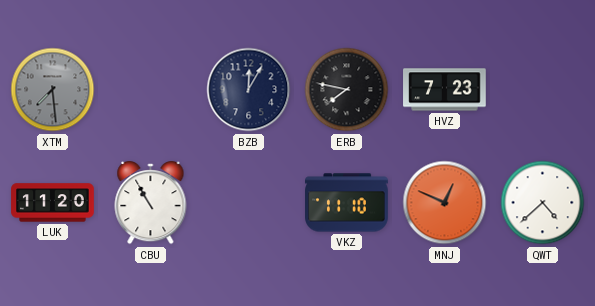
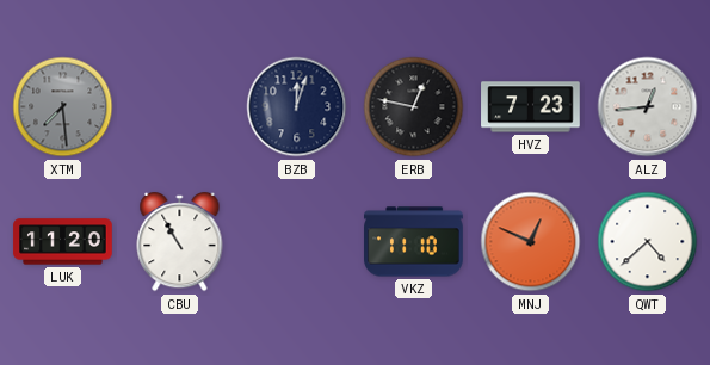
BZB: 12:05 -> 12:03 (297, 107)
ERB: 7:47 -> 12:47 (414, 107)
ALZ: none -> 12:44 (648, 107)
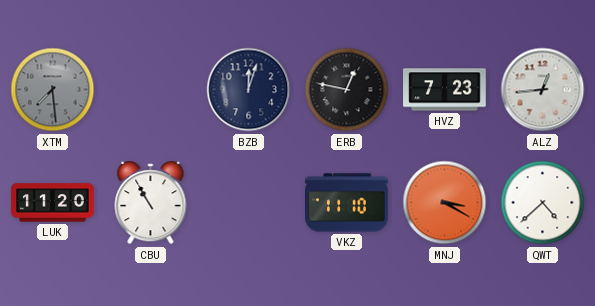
MNJ: 12:49 -> 3:20 (445, 203)
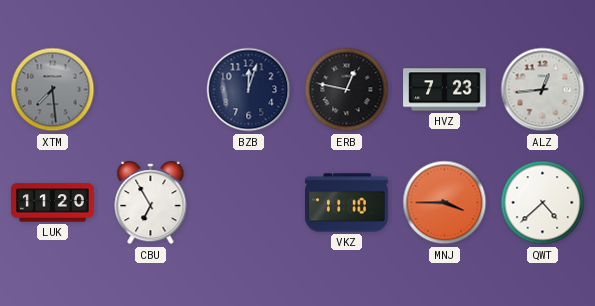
CBU: 10:55 -> 6:55 (151, 203)
MNJ: 3:20 -> 3:45 (445, 203)
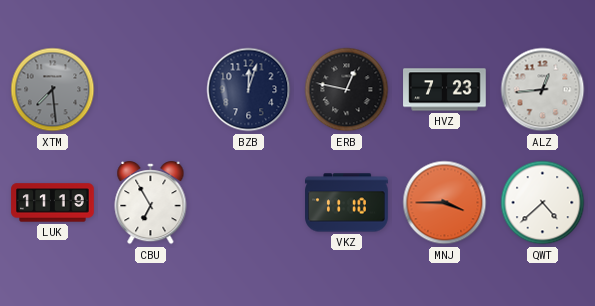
LUK: 11:20 -> 11:19 (53, 203)
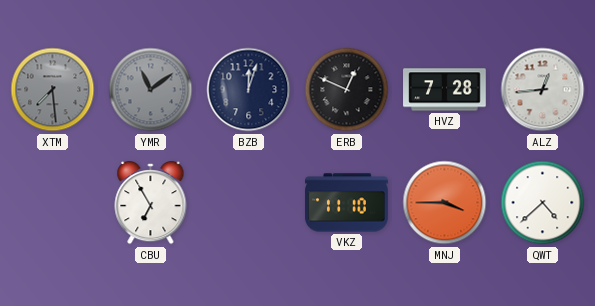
YMR: none -> 11:09 (151, 90)
ERB: 12:47 -> 12:49 (347, 90)
HVZ: 7:23 -> 7:28 (445, 90)
LUK: 11:19 -> none (53, 203)
